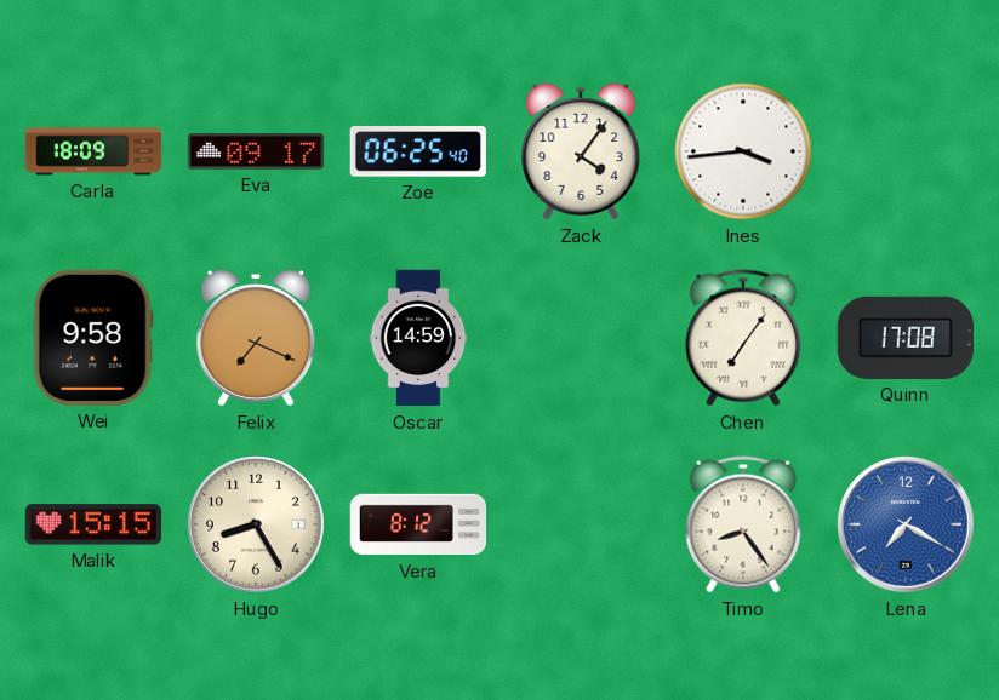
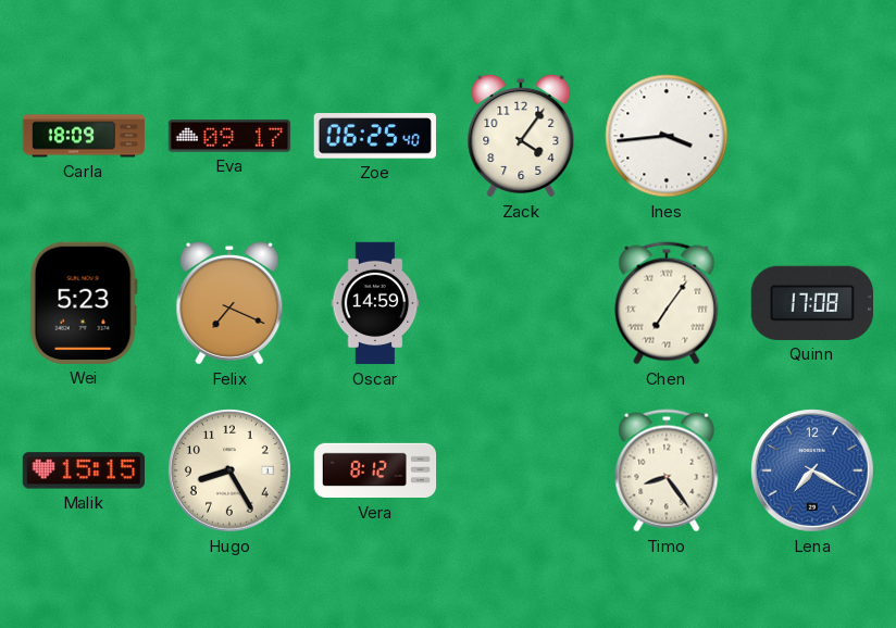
Wei: 9:58 -> 5:23 (84, 303)
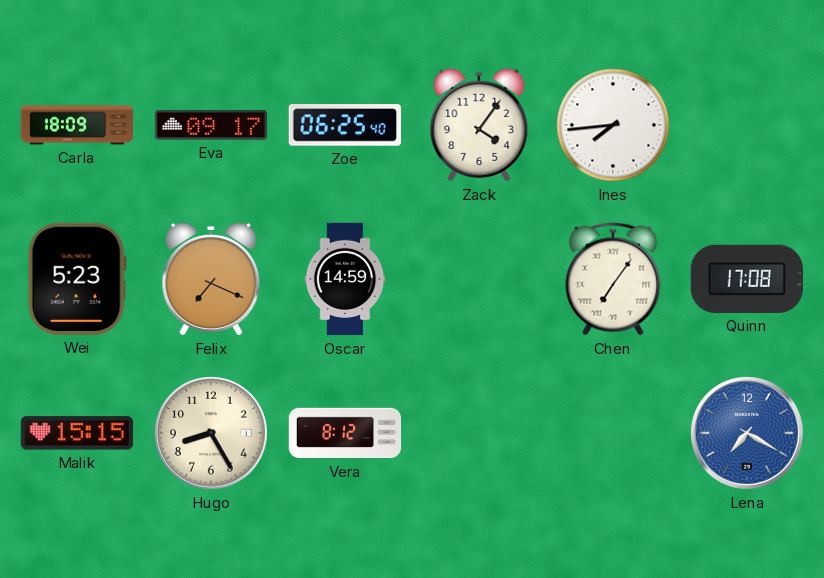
Ines: 3:44 -> 7:44 (613, 125)
Timo: 8:24 -> none (667, 470)
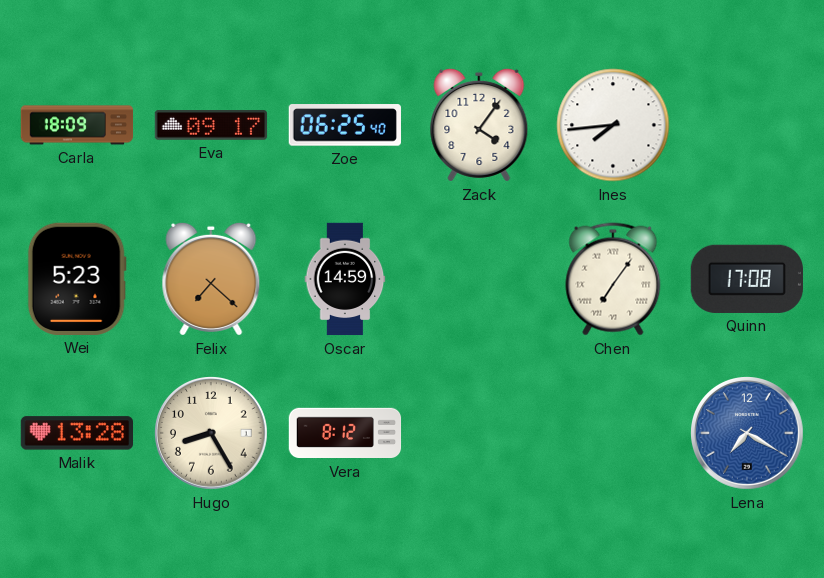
Felix: 7:19 -> 7:22 (211, 279)
Malik: 15:15 -> 13:28 (76, 433)
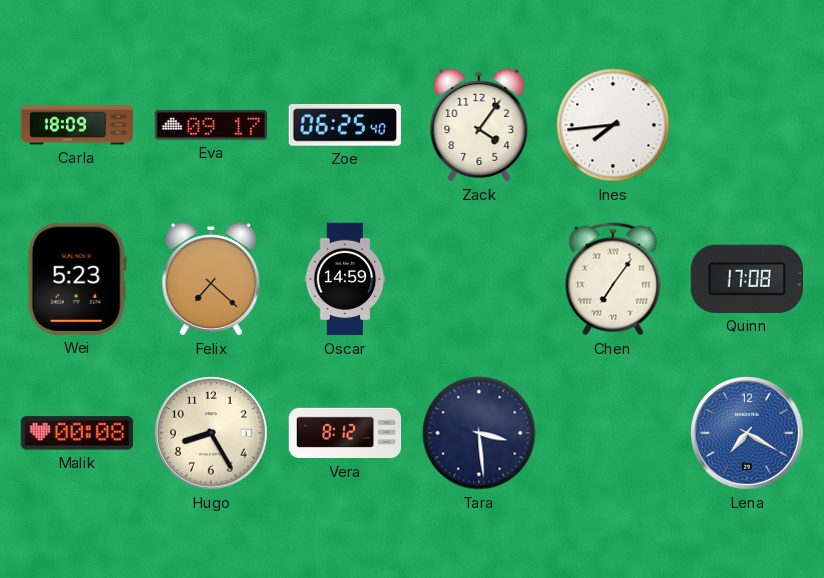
Malik: 13:28 -> 00:08 (76, 433)
Tara: none -> 3:29 (479, 433)
